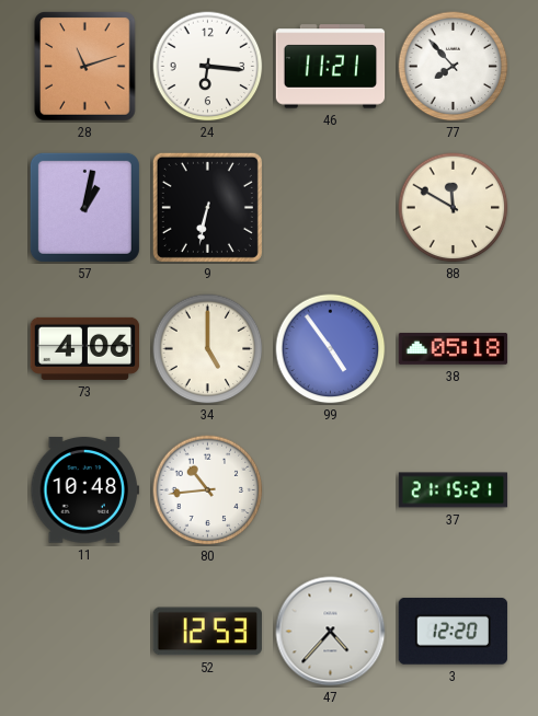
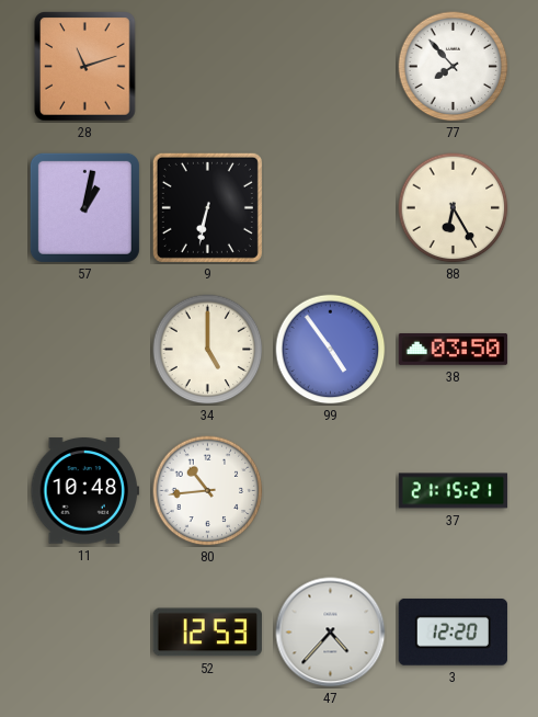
24: 6:16 -> none (208, 67)
46: 11:21 -> none (331, 67)
88: 11:50 -> 6:25 (454, 208)
73: 4:06 -> none (85, 348)
38: 05:18 -> 03:50 (454, 350)
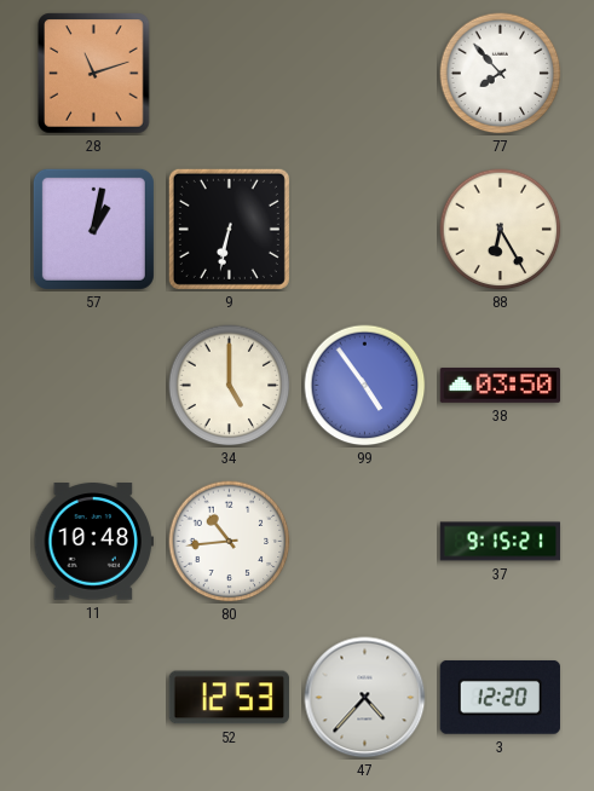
37: 21:15 -> 9:15 (501, 542)
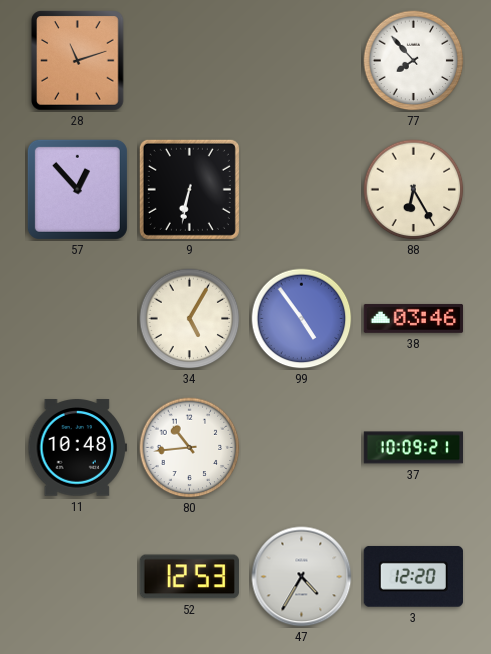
57: 1:02 -> 12:53 (77, 189)
34: 5:00 -> 5:05 (190, 319)
38: 03:50 -> 03:46 (414, 319)
37: 9:15 -> 10:09 (414, 448)
47: 4:37 -> 4:35 (302, 577)
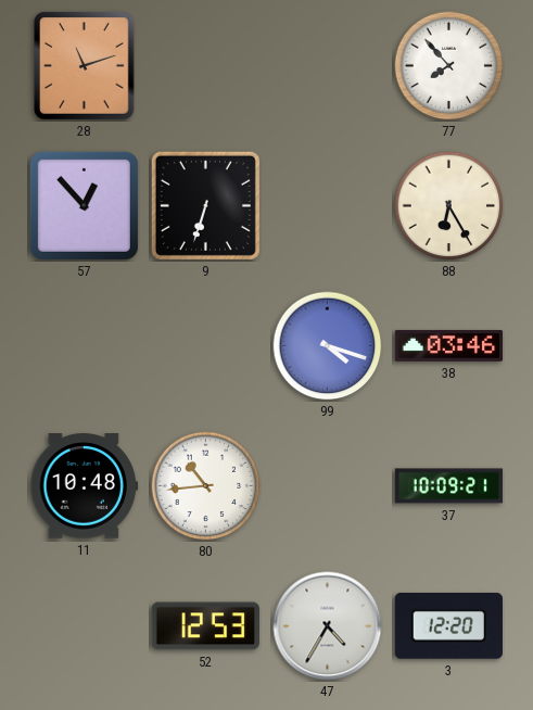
9: 6:32 -> 6:33 (205, 205)
34: 5:05 -> none (190, 319)
99: 4:54 -> 4:18 (328, 346)
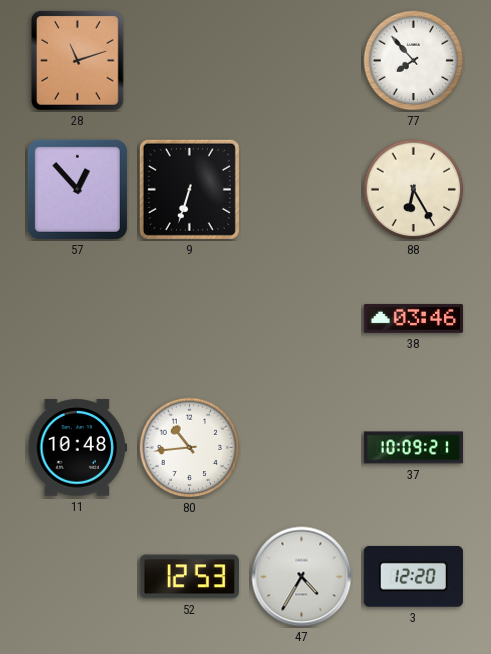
99: 4:18 -> none (328, 346)
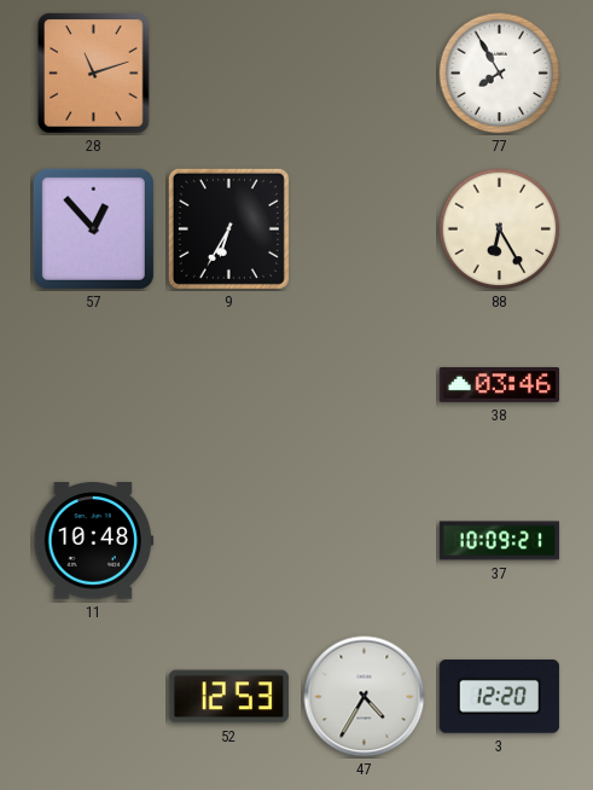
77: 7:53 -> 7:55 (500, 74)
9: 6:33 -> 6:35 (228, 228)
80: 10:44 -> none (190, 448)
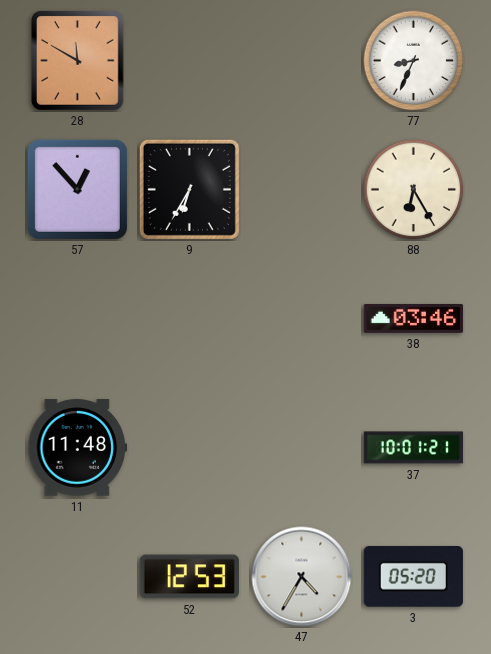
28: 11:12 -> 11:50 (78, 61)
77: 7:55 -> 8:34 (414, 61)
11: 10:48 -> 11:48 (78, 448)
37: 10:09 -> 10:01 (414, 448)
3: 12:20 -> 05:20 (413, 576)
